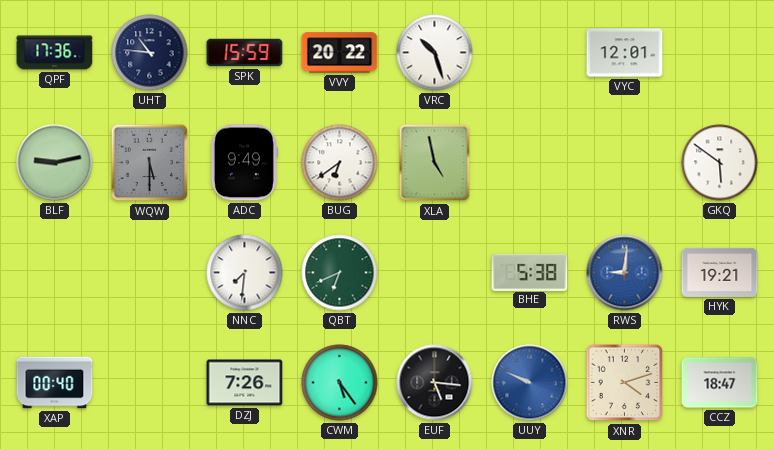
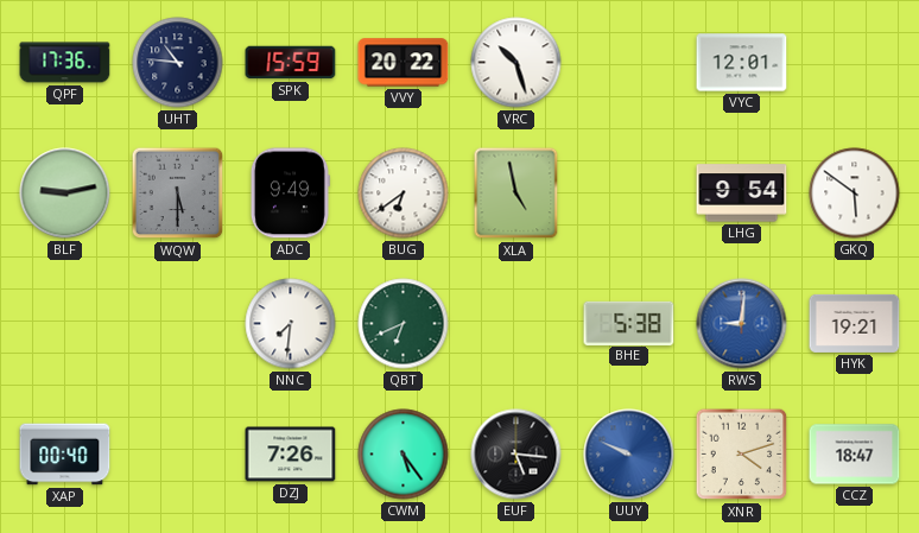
LHG: none -> 9:54 (742, 193)
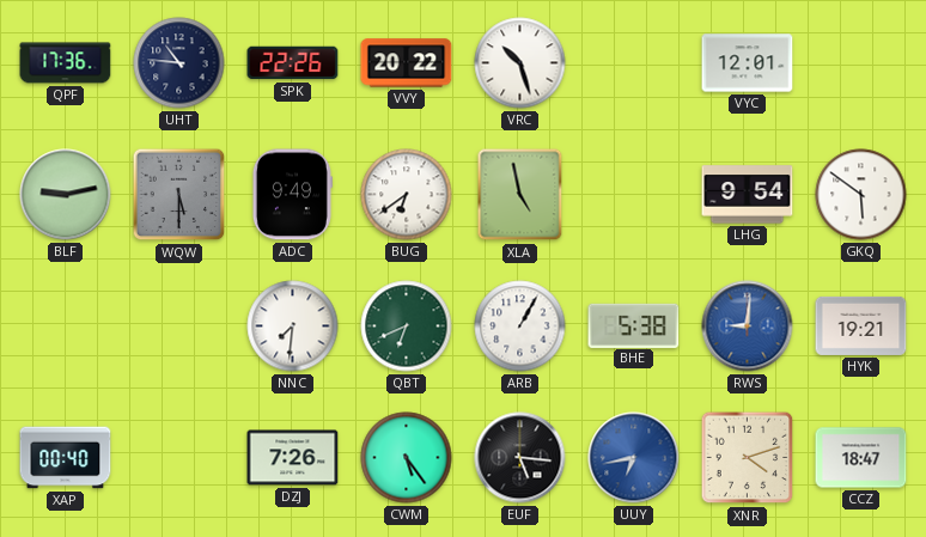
SPK: 15:59 -> 22:26 (293, 63)
ARB: none -> 1:05 (520, 327)
UUY: 9:49 -> 6:43 (634, 458)
